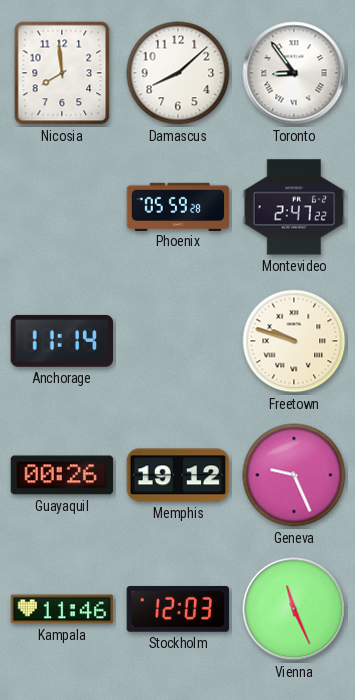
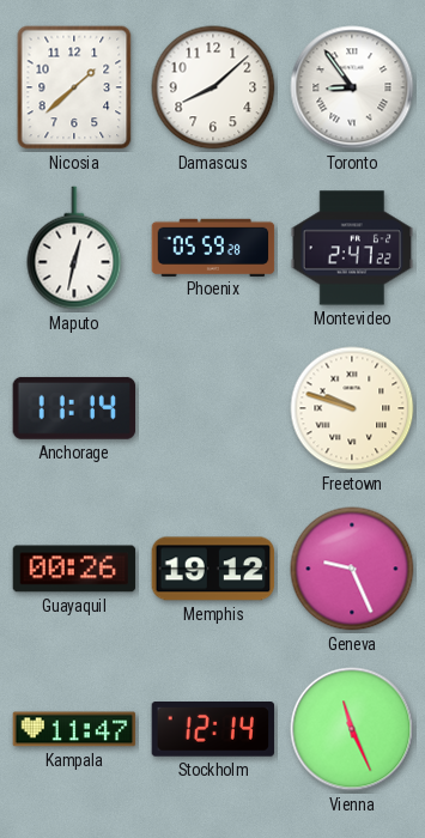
Nicosia: 7:59 -> 1:38 (74, 87)
Maputo: none -> 12:32 (74, 248)
Kampala: 11:46 -> 11:47 (74, 729)
Stockholm: 12:03 -> 12:14 (213, 730)
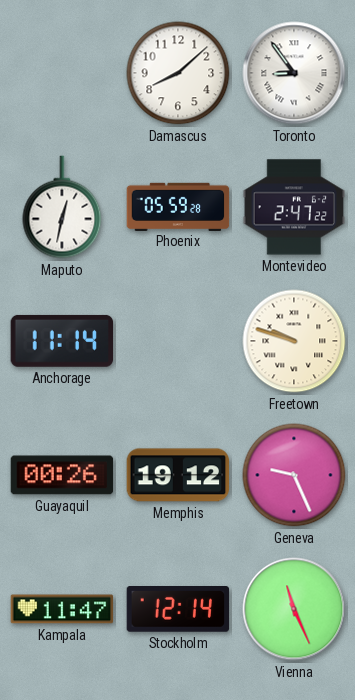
Nicosia: 1:38 -> none (74, 87)
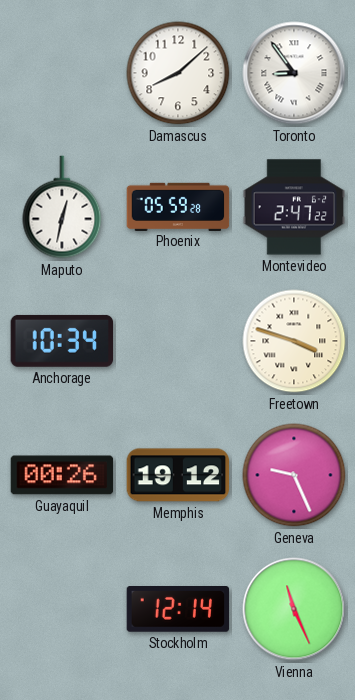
Anchorage: 11:14 -> 10:34 (62, 341)
Freetown: 9:48 -> 3:48 (294, 341)
Kampala: 11:47 -> none (62, 609)
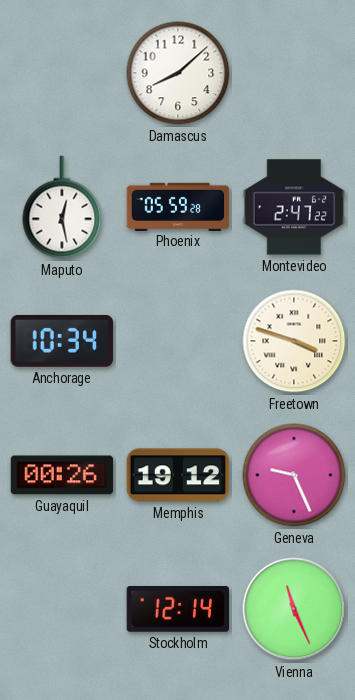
Toronto: 8:54 -> none (294, 73)
Maputo: 12:32 -> 12:28 (62, 207)
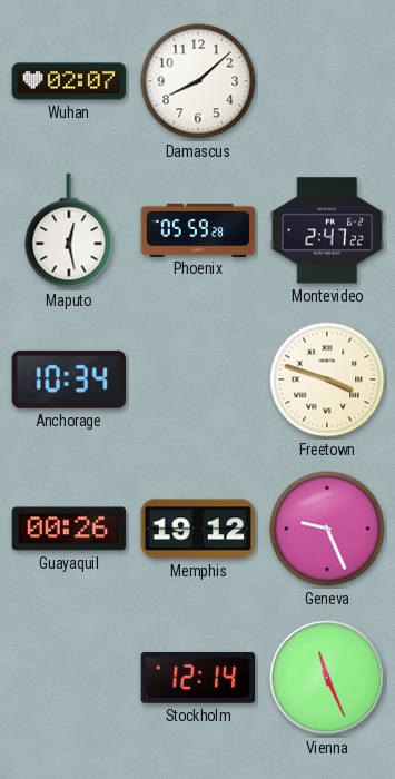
Wuhan: none -> 02:07 (69, 81)
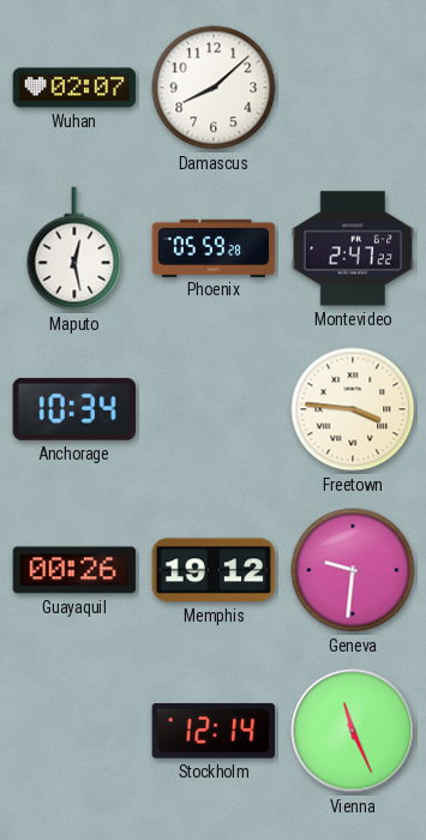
Freetown: 3:48 -> 3:46 (353, 409)
Geneva: 9:26 -> 9:31 (353, 570)
